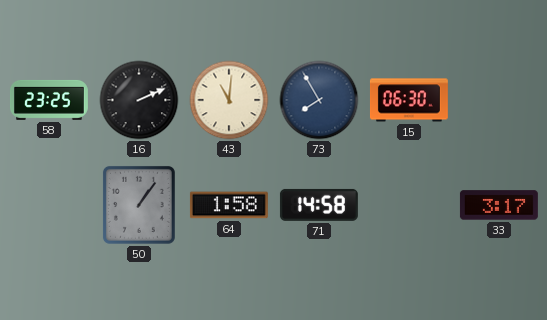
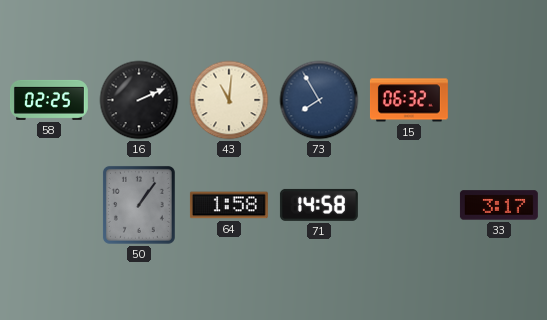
58: 23:25 -> 02:25 (49, 100)
15: 06:30 -> 06:32 (409, 100)
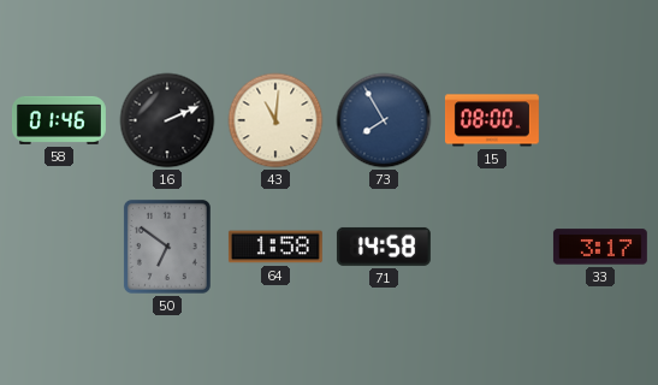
58: 02:25 -> 01:46 (59, 120)
15: 06:32 -> 08:00 (492, 120)
50: 1:06 -> 6:51 (167, 247)
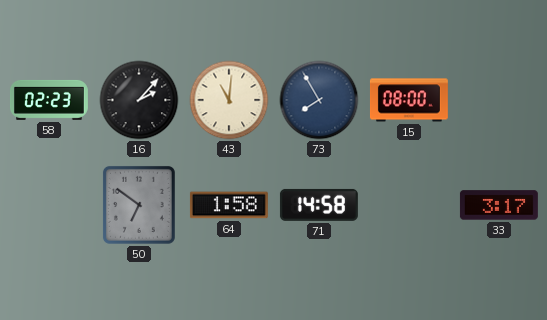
58: 01:46 -> 02:23 (49, 100)
16: 2:11 -> 2:07 (139, 100)
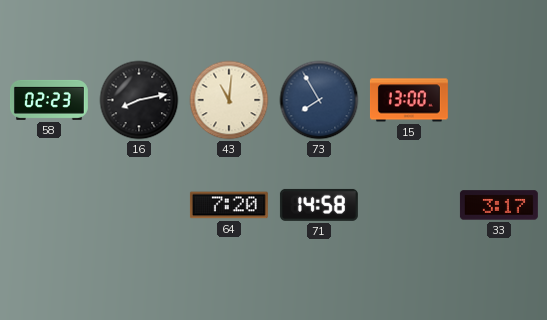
16: 2:07 -> 8:13 (139, 100)
15: 08:00 -> 13:00 (409, 100)
50: 6:51 -> none (139, 205)
64: 1:58 -> 7:20 (229, 205)
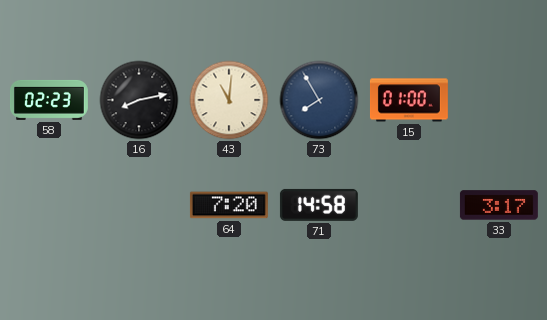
15: 13:00 -> 01:00 (409, 100)
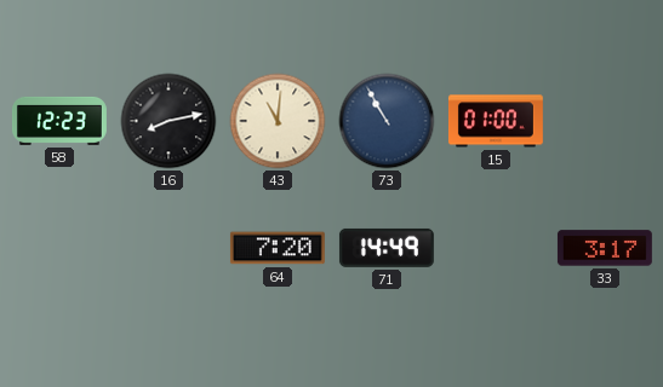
58: 02:23 -> 12:23 (59, 121)
73: 7:55 -> 10:55 (387, 121)
71: 14:58 -> 14:49 (387, 248)
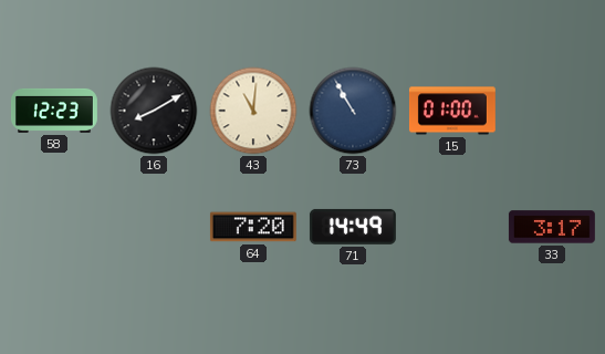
16: 8:13 -> 8:10 (154, 111)
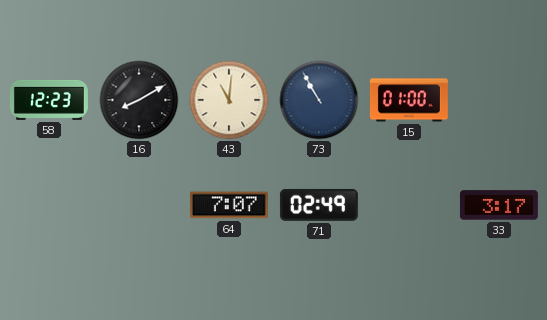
64: 7:20 -> 7:07 (229, 205)
71: 14:49 -> 02:49 (319, 205)
